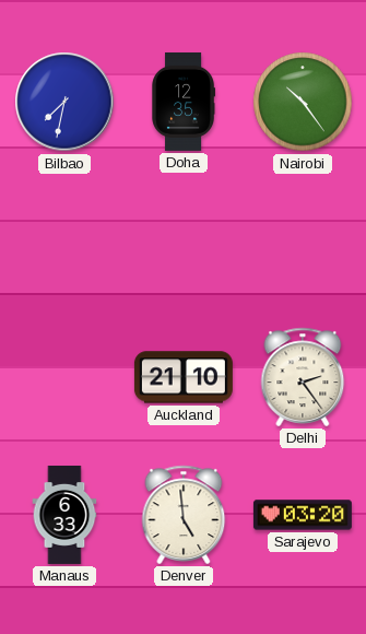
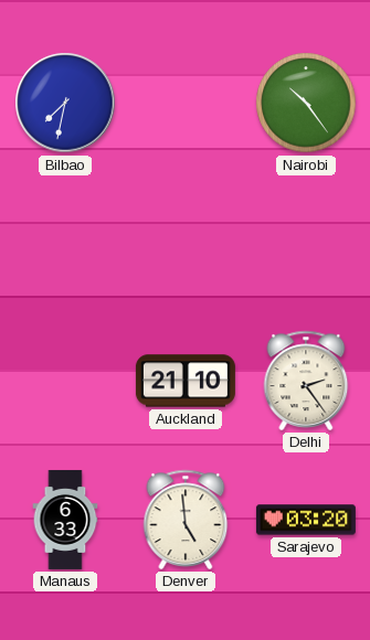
Doha: 12:35 -> none (182, 102)
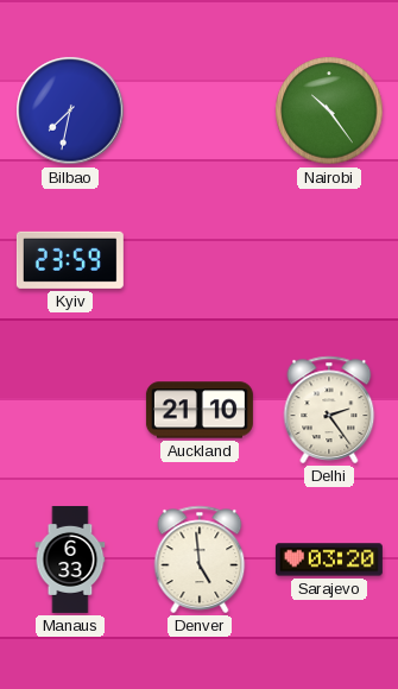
Kyiv: none -> 23:59 (70, 260)
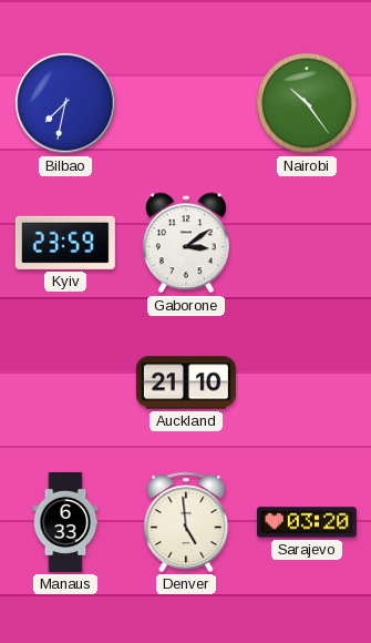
Gaborone: none -> 3:09 (186, 243)
Delhi: 2:24 -> none (329, 410)
